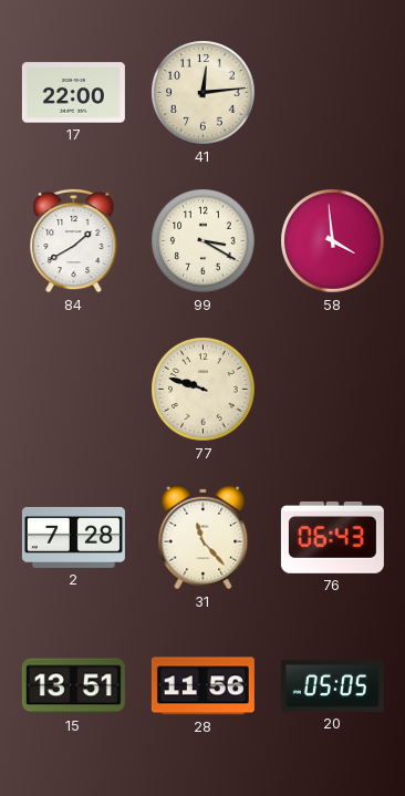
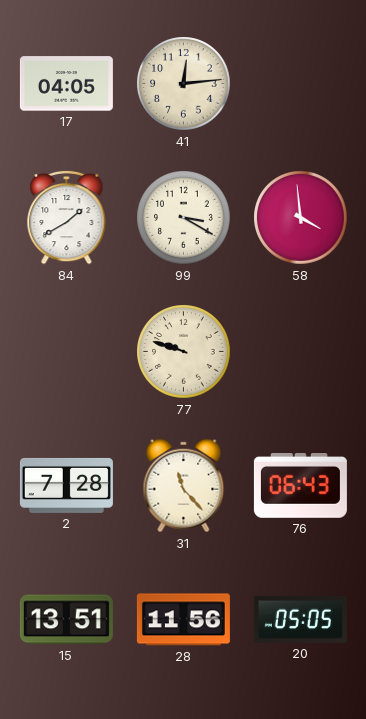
17: 22:00 -> 04:05 (66, 84)
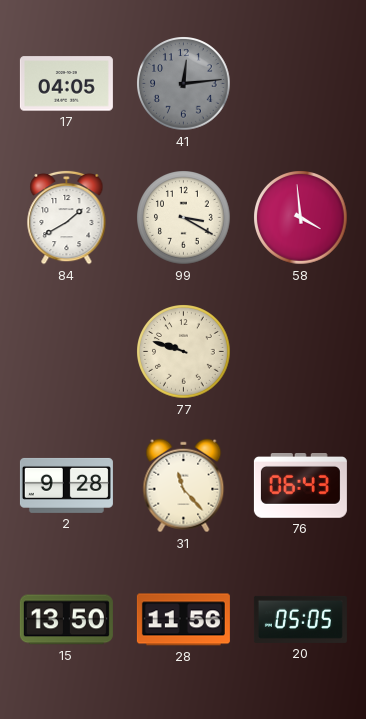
41 dial: cream -> grey (184, 84)
2: 7:28 -> 9:28 (66, 485)
15: 13:51 -> 13:50 (66, 620)
